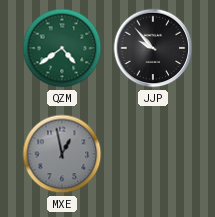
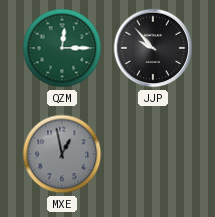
QZM: 4:39 -> 12:15 (62, 48)
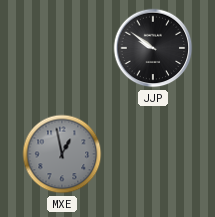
QZM: 12:15 -> none (62, 48)
JJP: 9:53 -> 9:51 (153, 48)
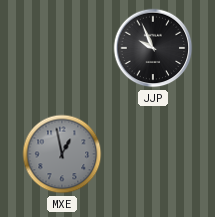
JJP: 9:51 -> 9:56 (153, 48)
